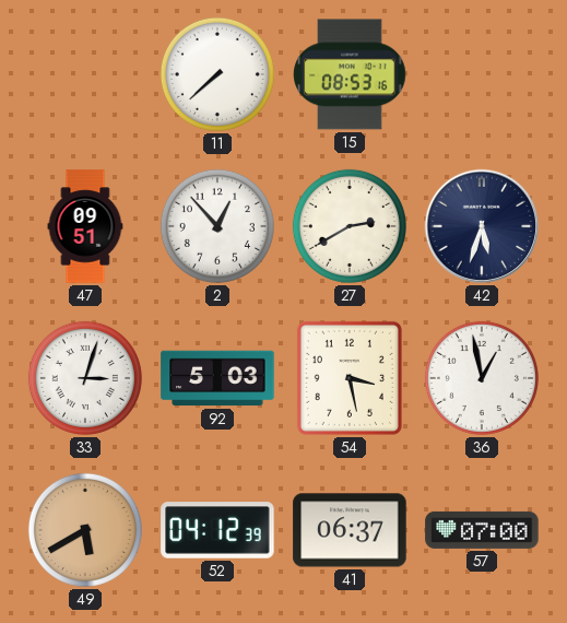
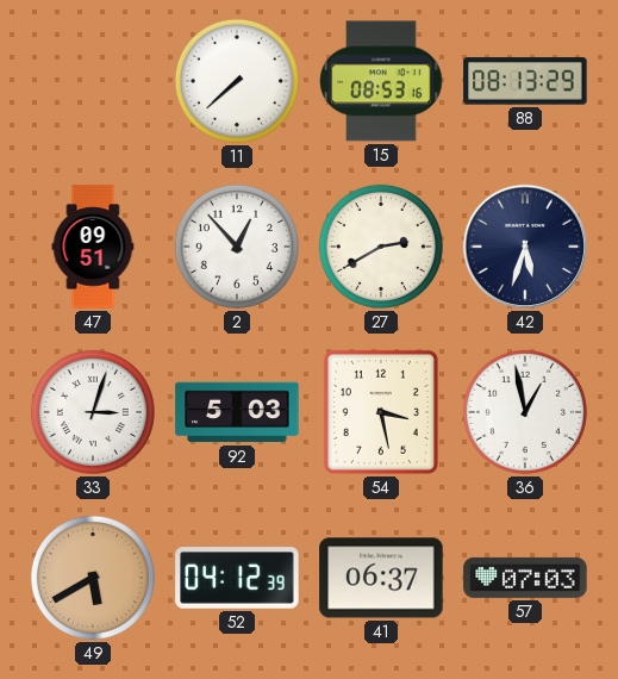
88: none -> 08:13 (525, 81)
57: 07:00 -> 07:03 (525, 578)
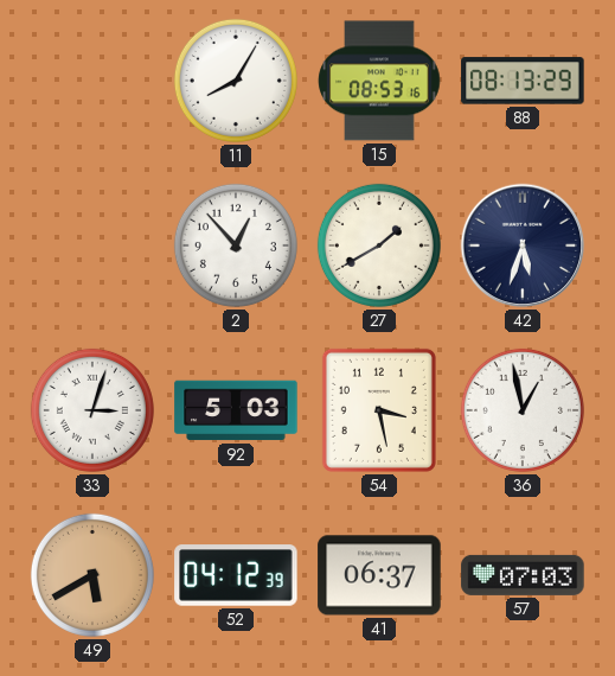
11: 7:38 -> 8:05 (236, 81)
47: 09:51 -> none (93, 247)
27: 2:40 -> 1:40 (379, 245)
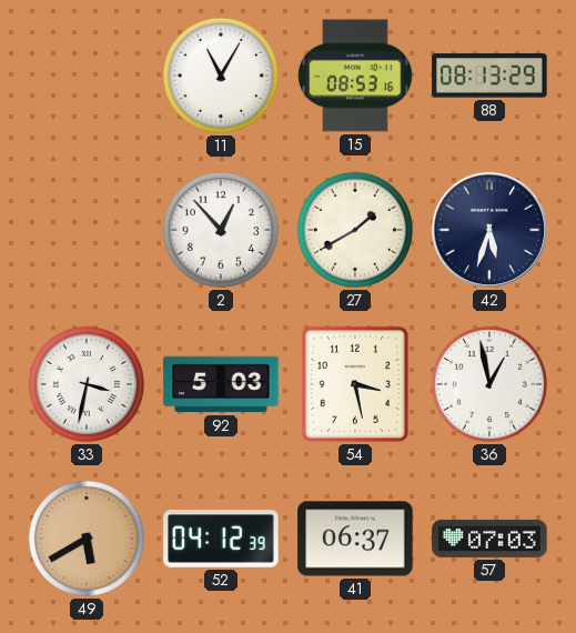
11: 8:05 -> 11:05 (221, 76)
33: 3:03 -> 3:32 (87, 384)
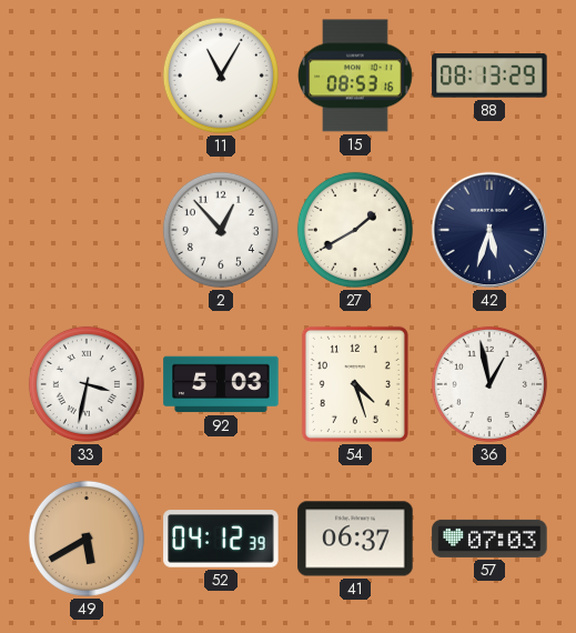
54: 3:28 -> 4:27 (355, 384)
